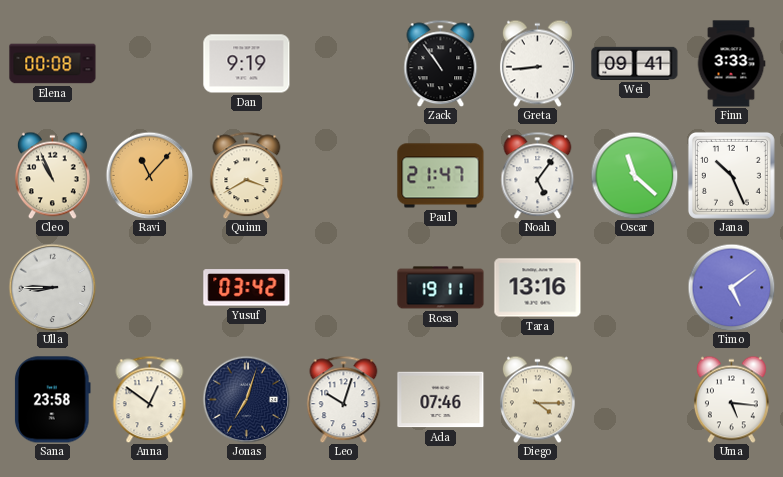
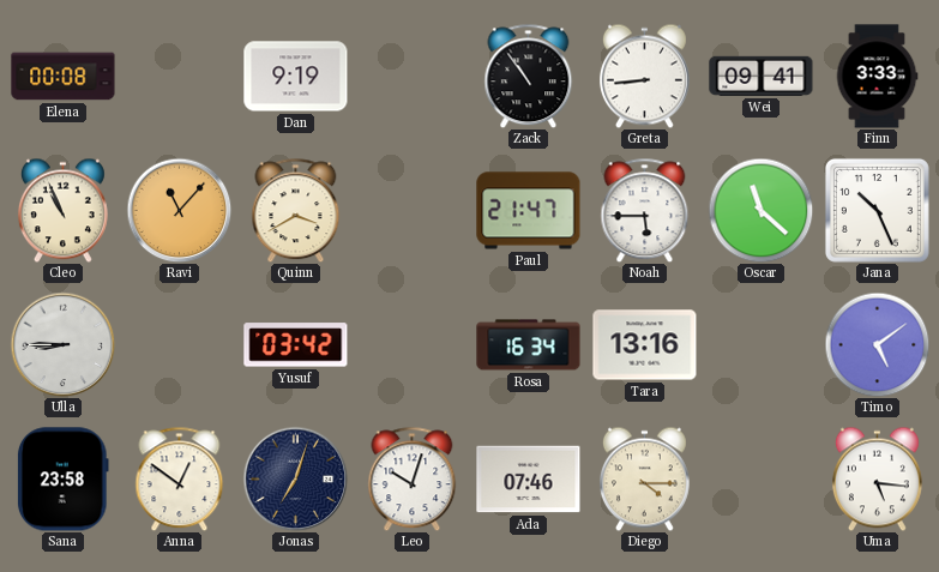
Noah: 5:06 -> 5:45 (645, 210)
Rosa: 19:11 -> 16:34 (529, 345)
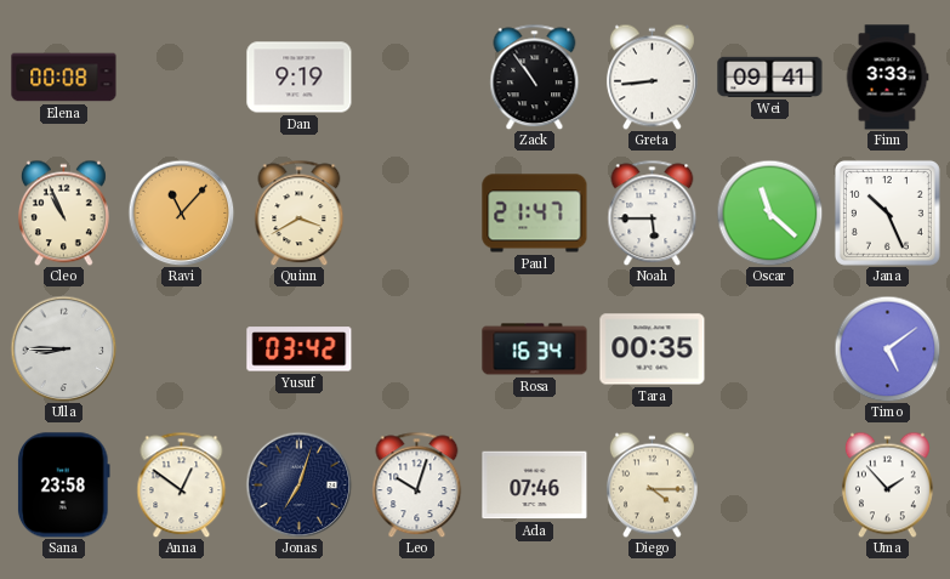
Tara: 13:16 -> 00:35 (653, 350)
Uma: 5:16 -> 1:53 (887, 484)
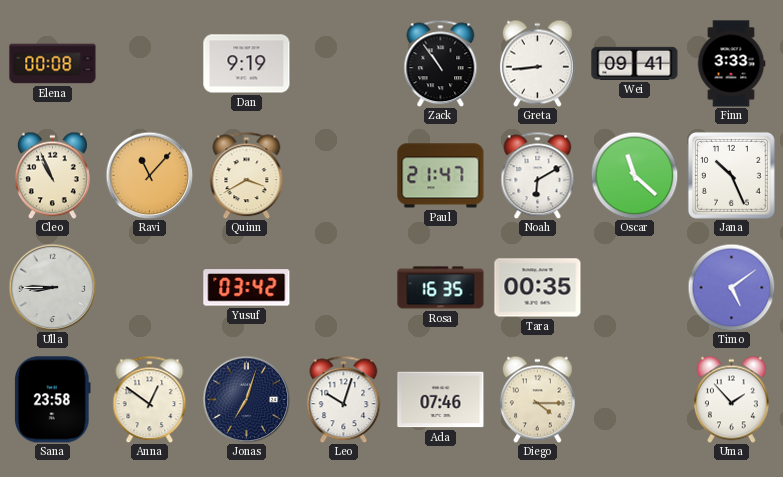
Noah: 5:45 -> 6:10 (538, 175)
Rosa: 16:34 -> 16:35 (441, 288)
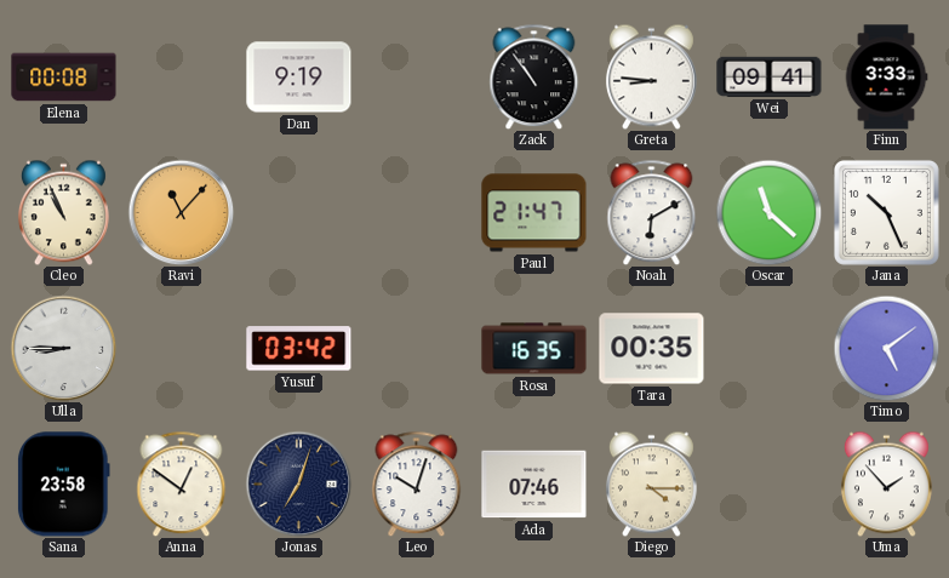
Greta: 8:44 -> 8:46 (651, 76)
Quinn: 3:40 -> none (247, 175)
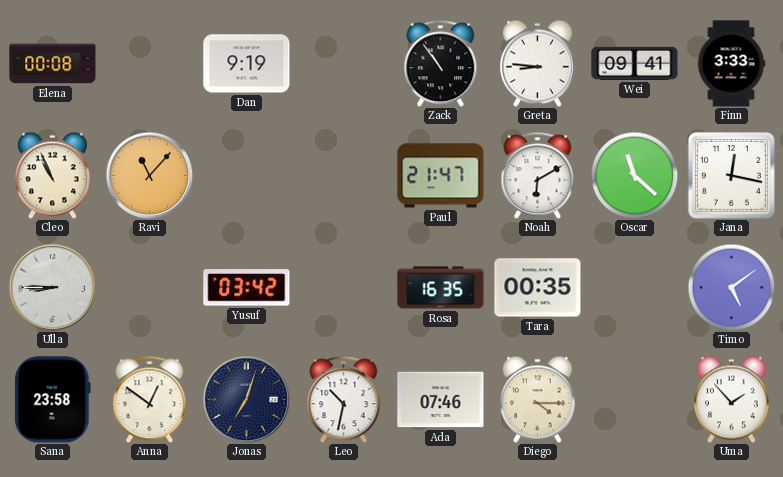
Jana: 10:26 -> 12:17 (731, 175)
Leo: 10:03 -> 10:32 (344, 399)
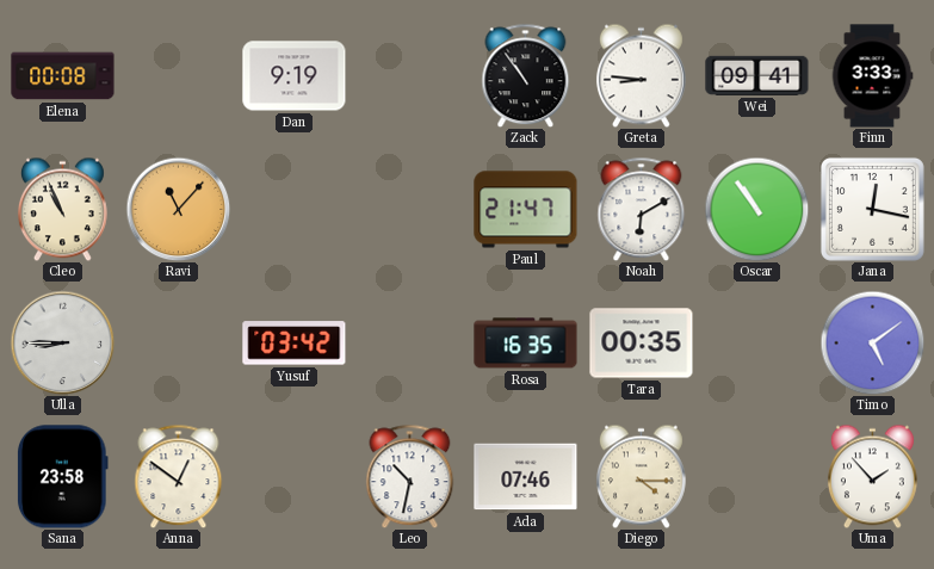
Oscar: 11:22 -> 10:54 (756, 209)
Jonas: 7:03 -> none (246, 399)
